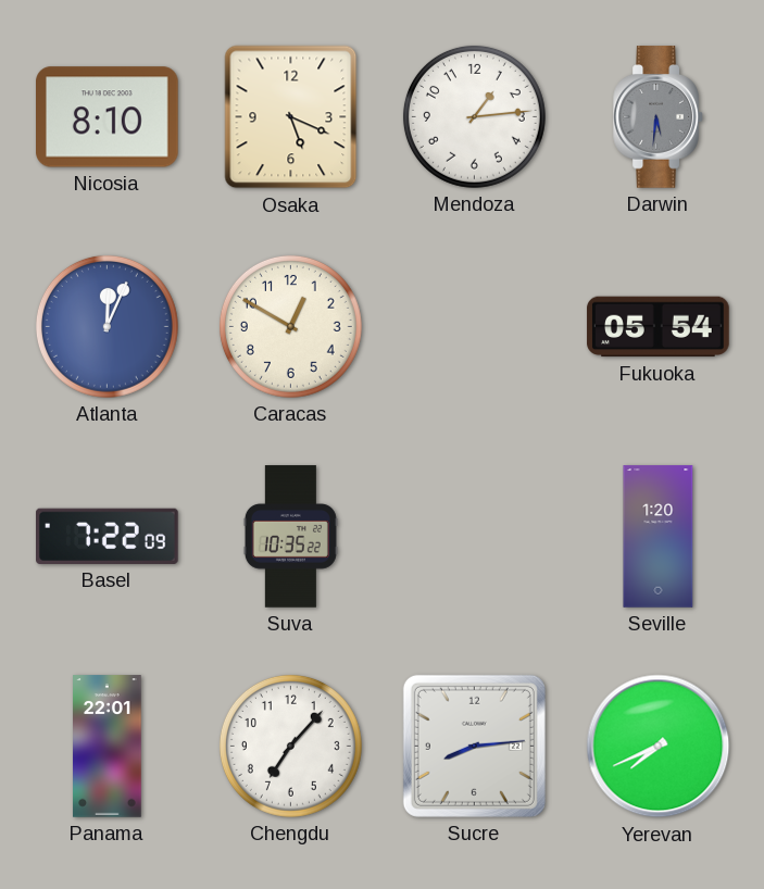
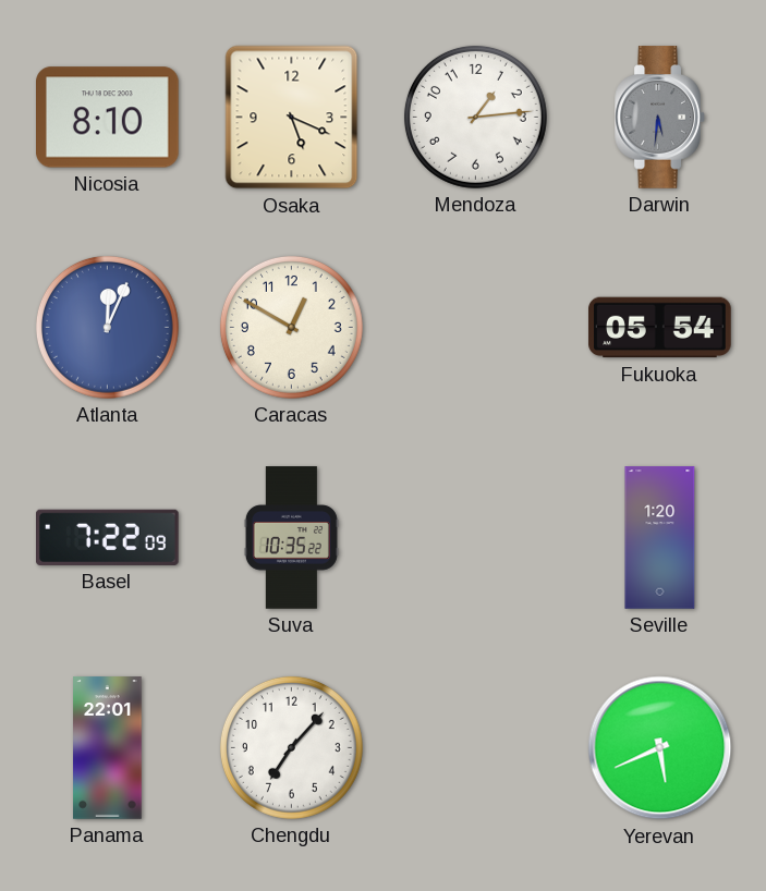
Sucre: 8:14 -> none (474, 746)
Yerevan: 7:41 -> 5:41 (660, 748)
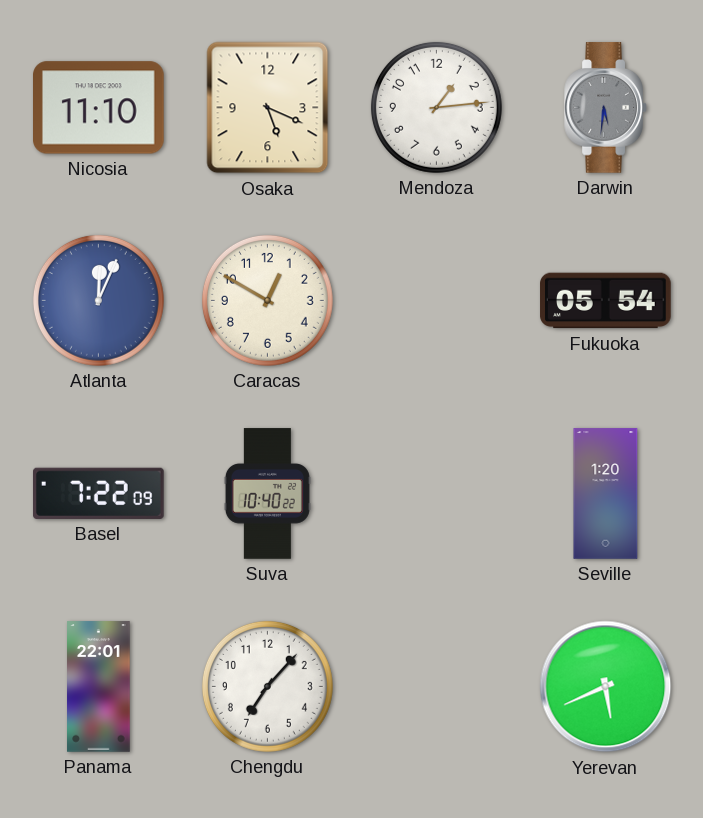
Nicosia: 8:10 -> 11:10 (99, 108)
Suva: 10:35 -> 10:40 (267, 494)
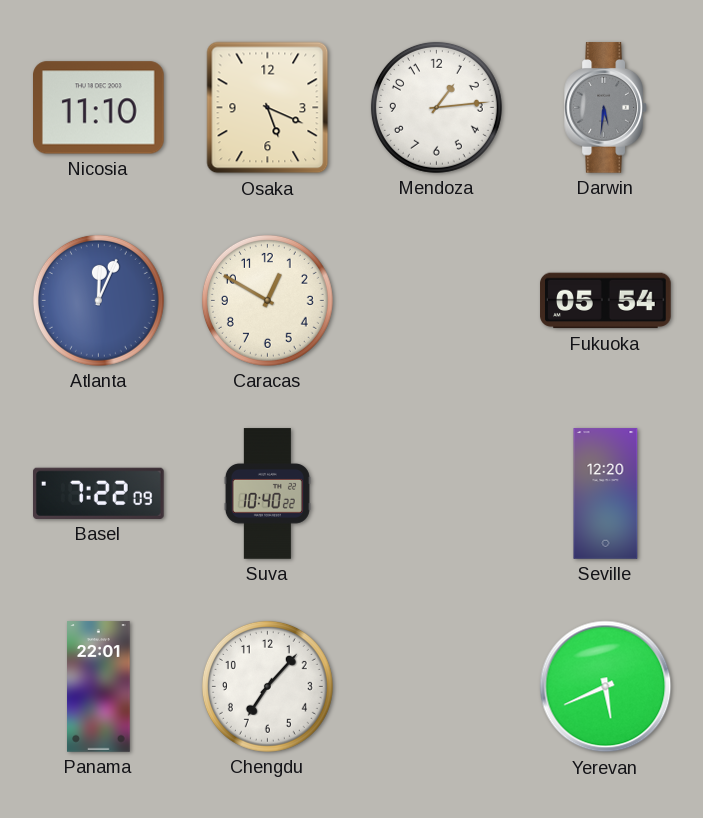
Seville: 1:20 -> 12:20 (606, 494)
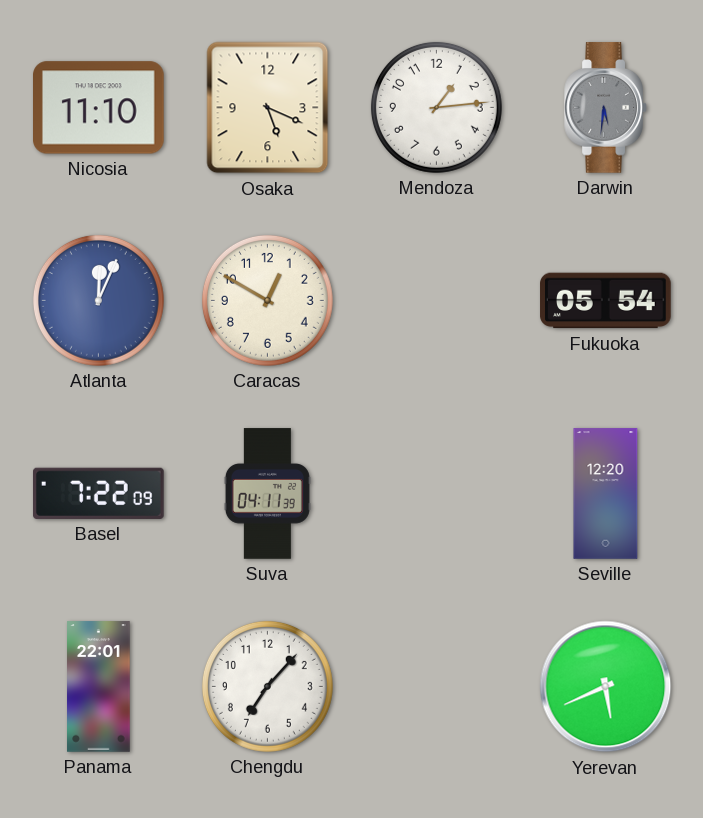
Suva: 10:40 -> 04:11 (267, 494)
